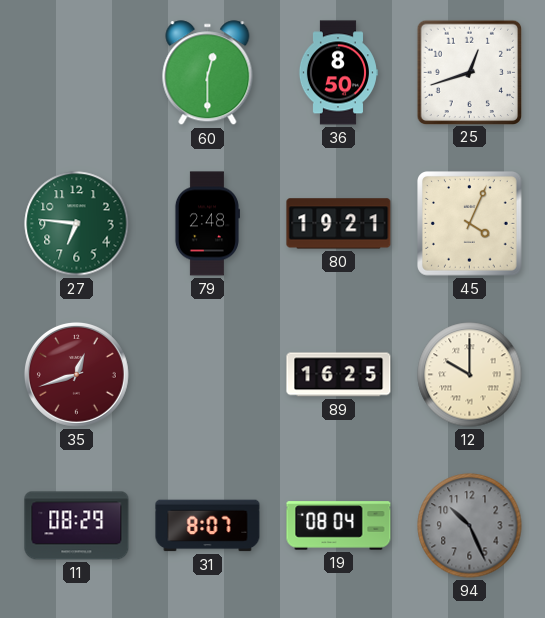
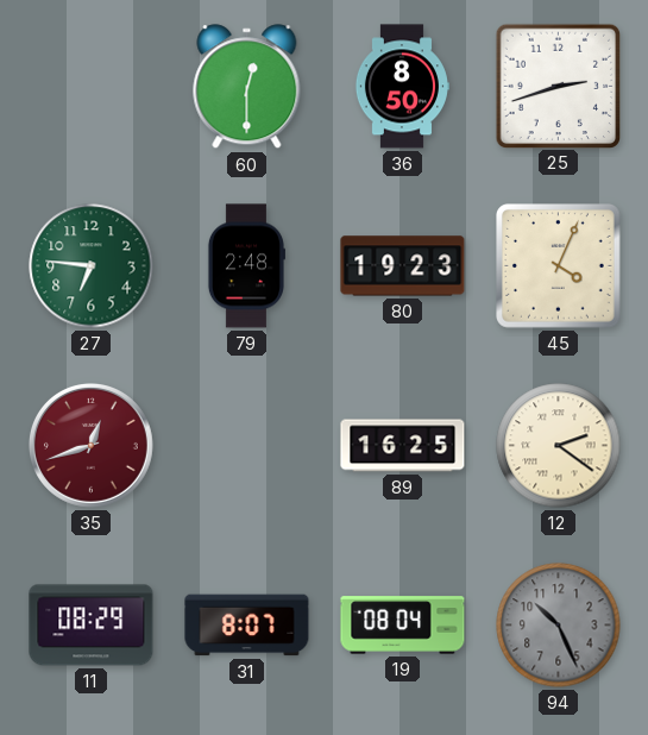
25: 12:42 -> 2:42 (558, 86)
80: 19:21 -> 19:23 (403, 266)
12: 10:00 -> 2:21 (559, 446)
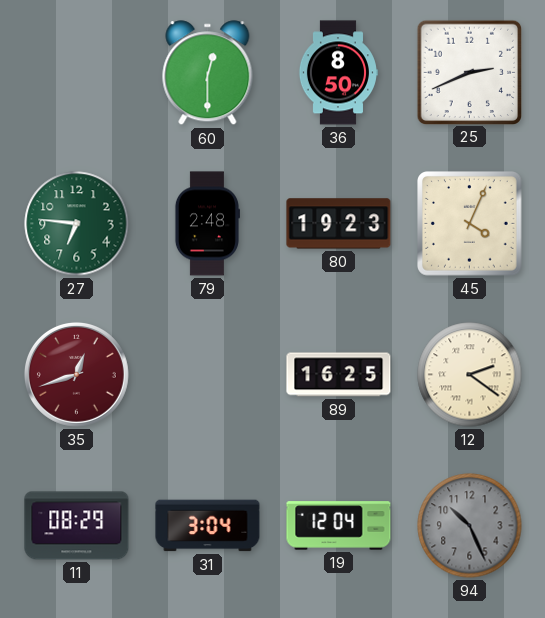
25: 2:42 -> 2:41 (469, 72)
31: 8:07 -> 3:04 (208, 526)
19: 08:04 -> 12:04 (339, 526)
